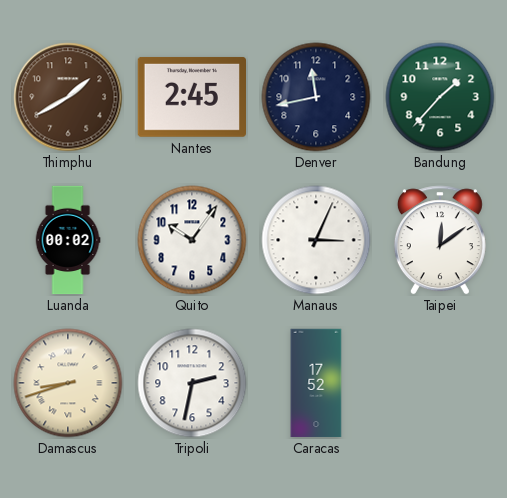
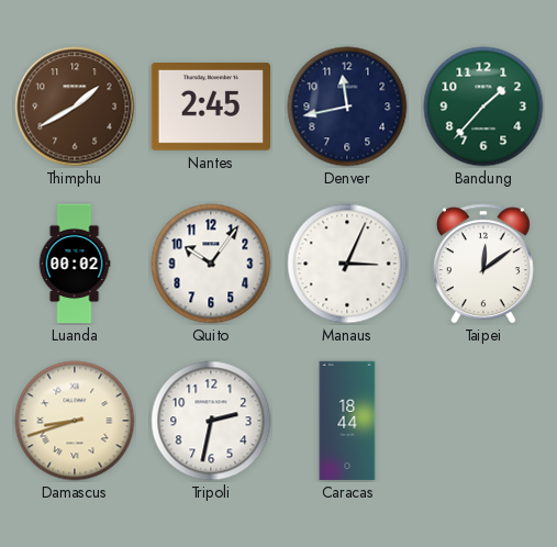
Caracas: 17:52 -> 18:44 (347, 421)
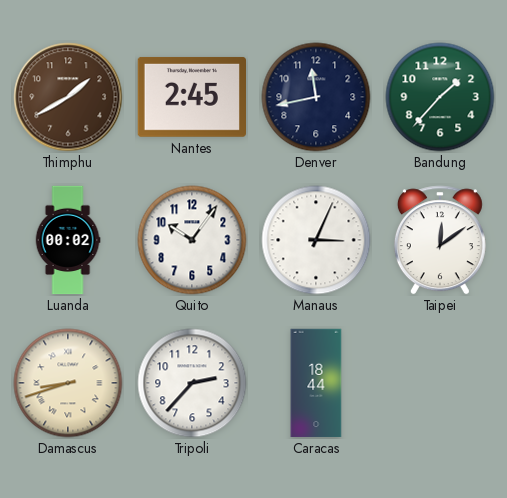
Tripoli: 2:32 -> 2:37 (192, 383)
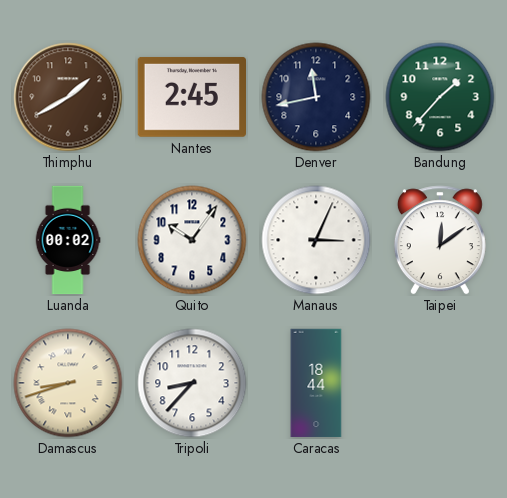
Tripoli: 2:37 -> 8:37 (192, 383)
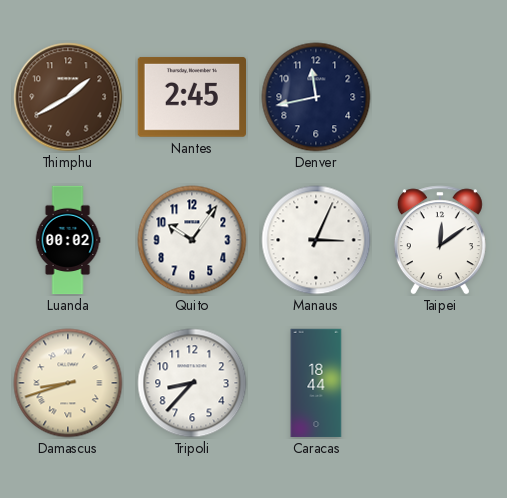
Bandung: 1:37 -> none (440, 97)
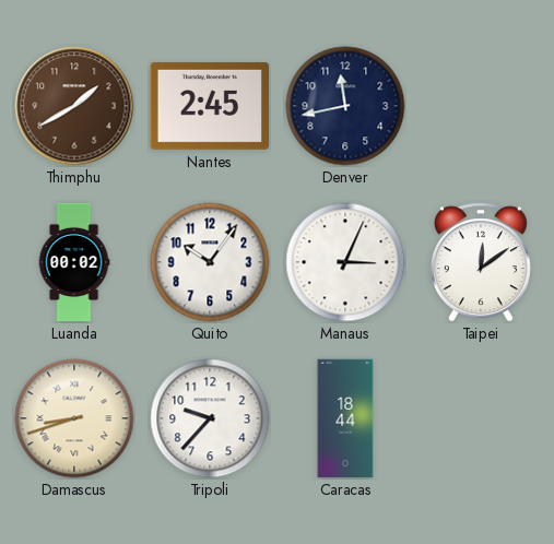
Tripoli: 8:37 -> 9:37 (210, 418)
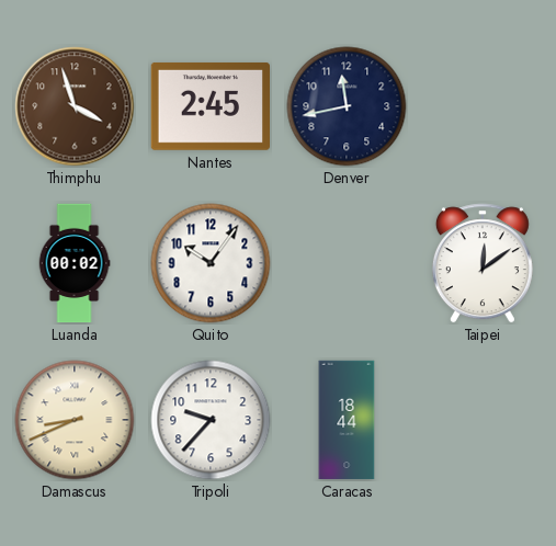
Thimphu: 1:40 -> 3:57 (75, 106)
Manaus: 3:04 -> none (345, 262)
Damascus: 8:42 -> 8:41 (75, 420)
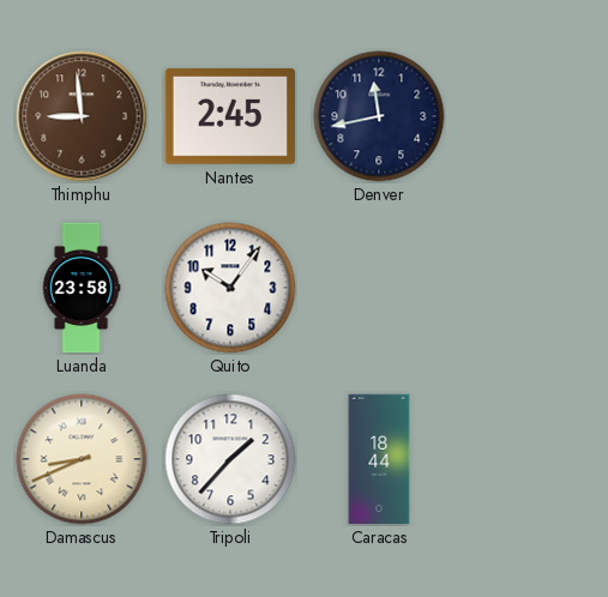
Thimphu: 3:57 -> 8:59 (82, 116)
Luanda: 00:02 -> 23:58 (82, 288)
Taipei: 12:09 -> none (483, 263)
Tripoli: 9:37 -> 1:37 (230, 459)
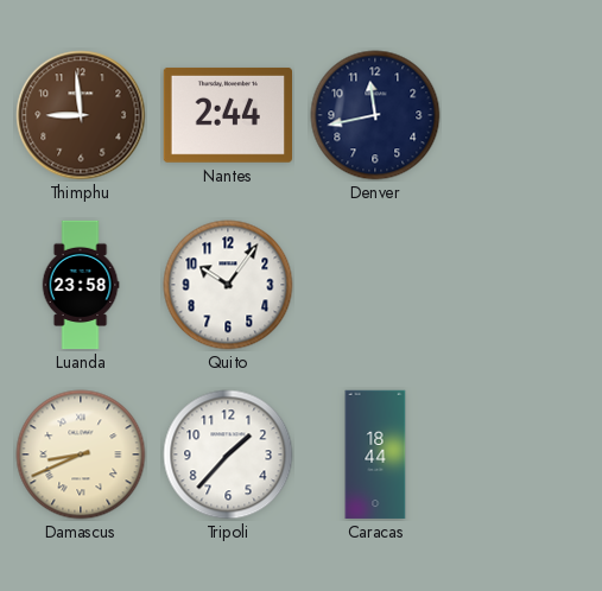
Nantes: 2:45 -> 2:44 (227, 115)
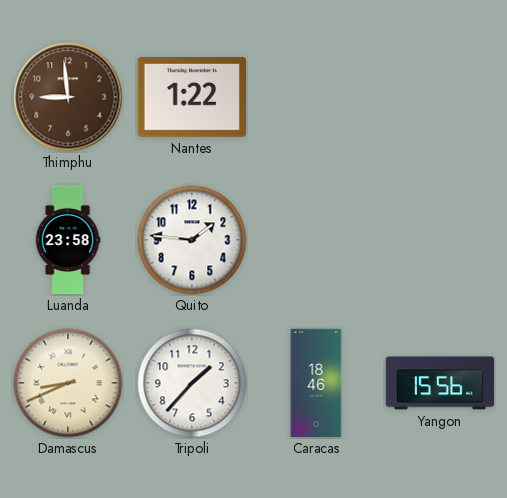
Nantes: 2:44 -> 1:22 (191, 97)
Denver: 11:43 -> none (375, 115)
Quito: 10:06 -> 1:46 (192, 240)
Caracas: 18:44 -> 18:46 (316, 383)
Yangon: none -> 15:56 (440, 383)
